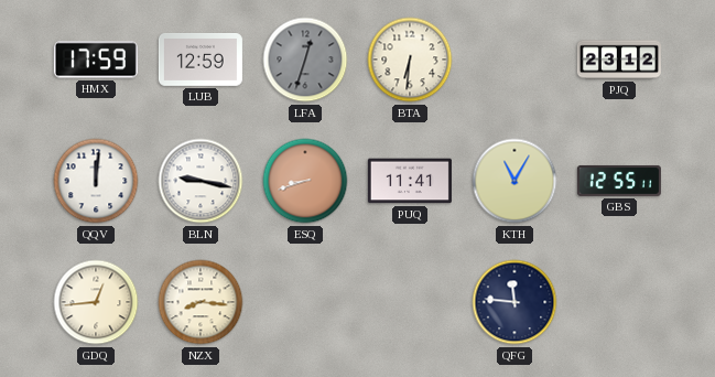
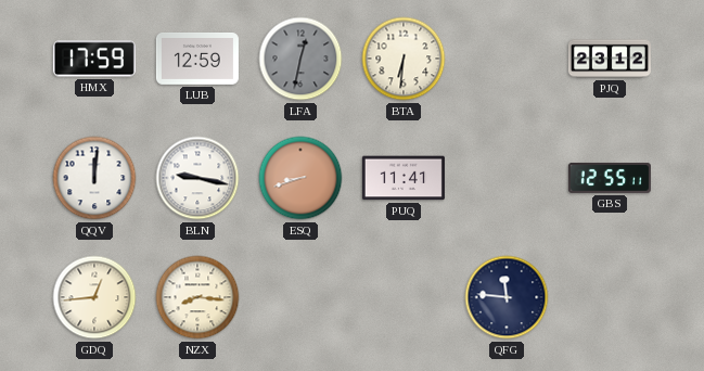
LFA: 12:33 -> 12:32 (300, 59)
KTH: 11:05 -> none (514, 181)
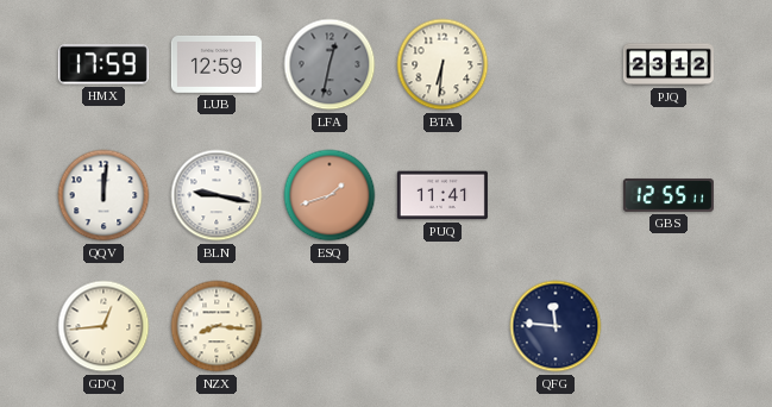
ESQ: 8:42 -> 1:42 (329, 195)
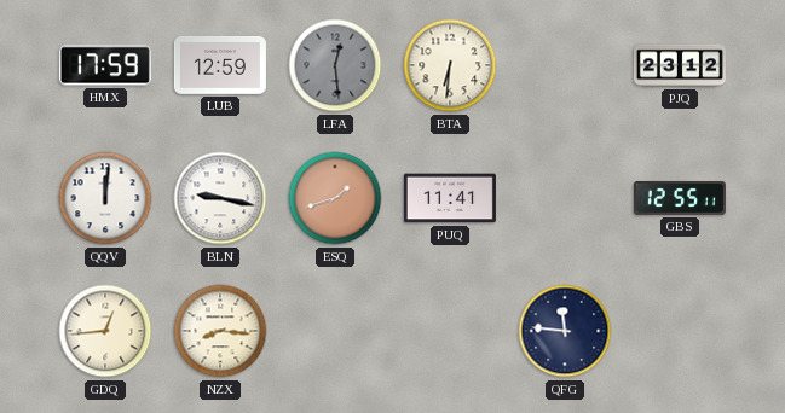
LFA: 12:32 -> 12:29 (335, 65)
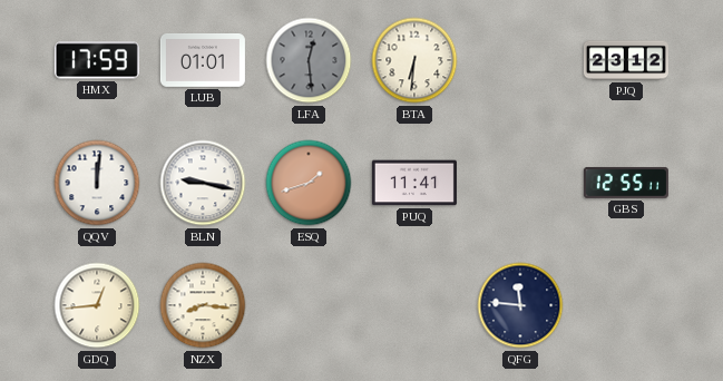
LUB: 12:59 -> 01:01 (203, 60)
